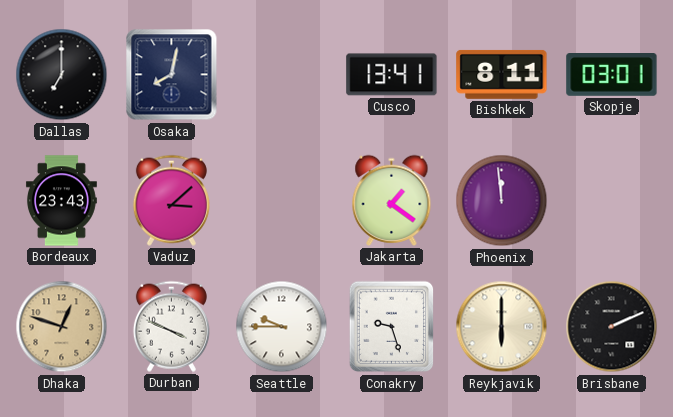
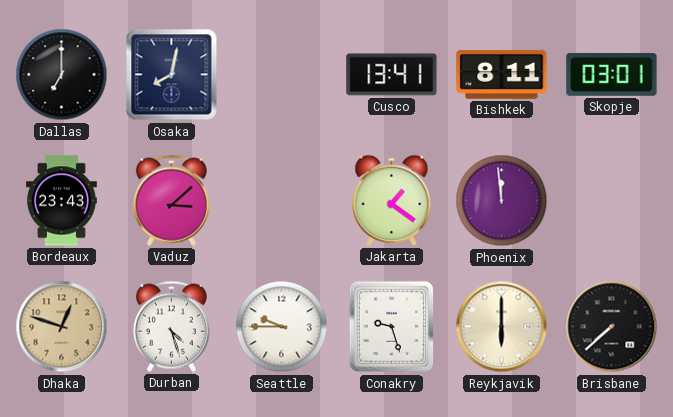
Durban: 3:49 -> 4:27 (171, 326)
Brisbane: 2:11 -> 7:38 (612, 327)
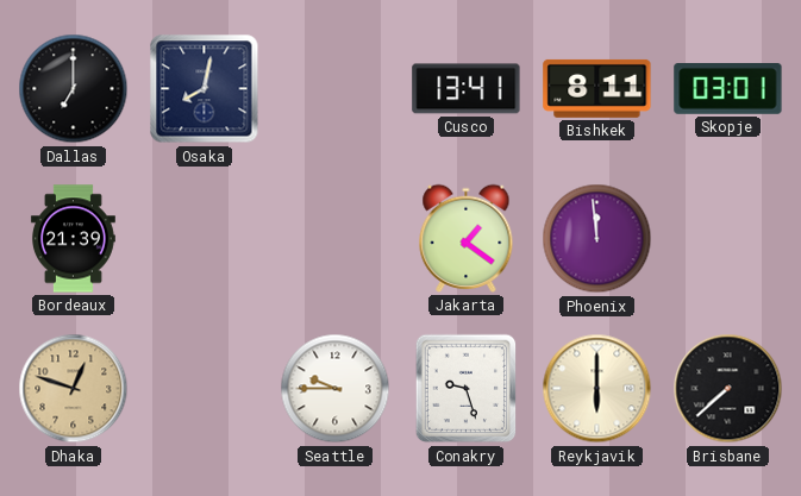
Bordeaux: 23:43 -> 21:39 (74, 239)
Vaduz: 3:08 -> none (171, 200)
Durban: 4:27 -> none (171, 326)
